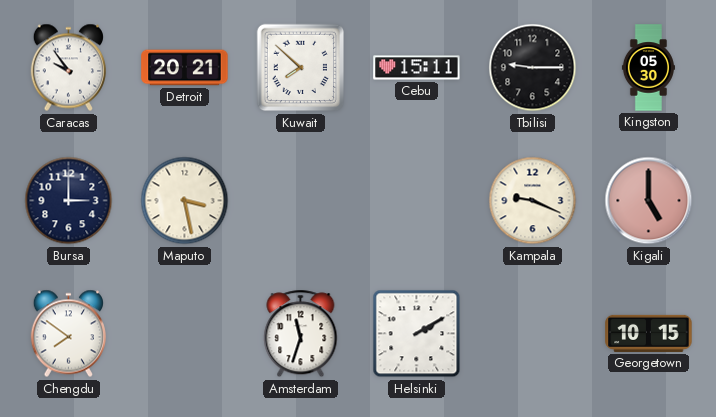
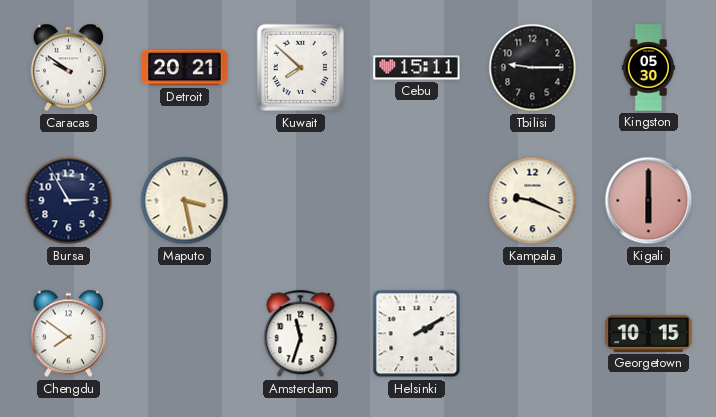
Caracas: 9:54 -> 9:51 (68, 68)
Bursa: 3:00 -> 2:55 (69, 201)
Kigali: 5:00 -> 6:00 (649, 201)
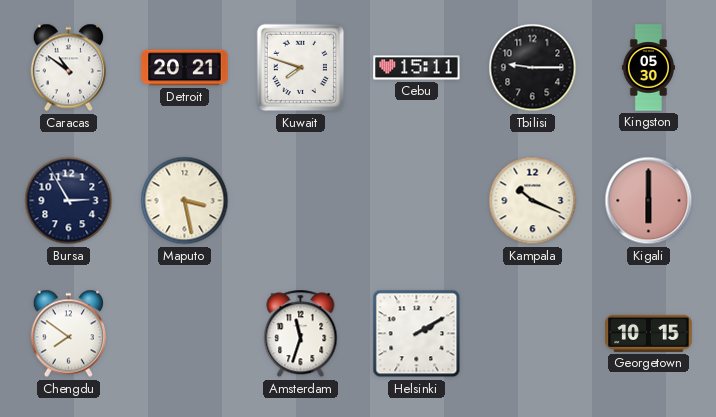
Caracas: 9:51 -> 10:51 (68, 68)
Kuwait: 7:52 -> 7:48 (301, 68)
Kampala: 9:19 -> 10:19 (533, 201)
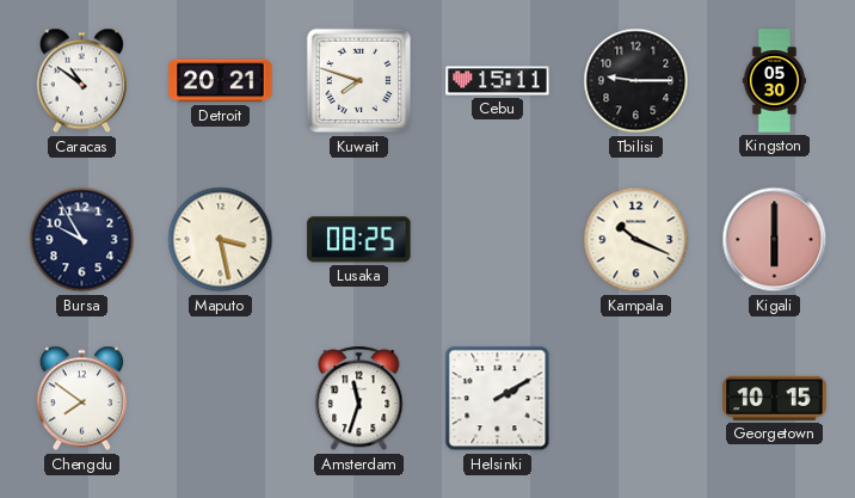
Bursa: 2:55 -> 9:55 (82, 240)
Lusaka: none -> 08:25 (359, 240)
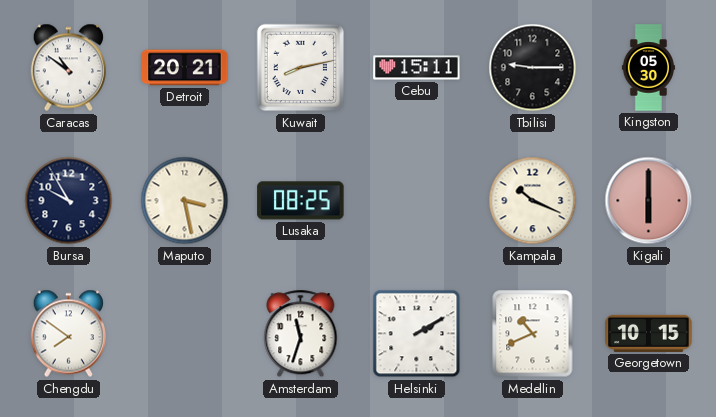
Kuwait: 7:48 -> 8:13 (301, 68)
Medellin: none -> 10:41 (533, 334)
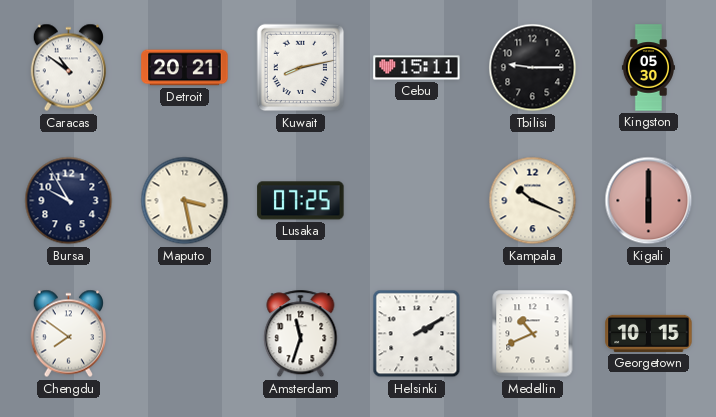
Lusaka: 08:25 -> 07:25 (301, 201)
